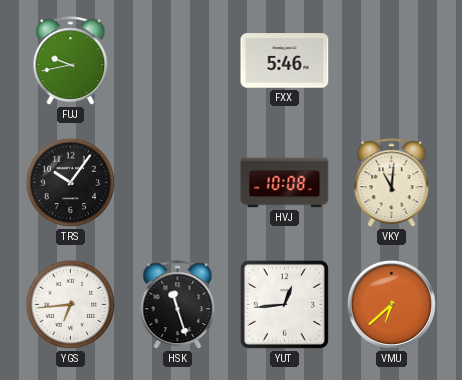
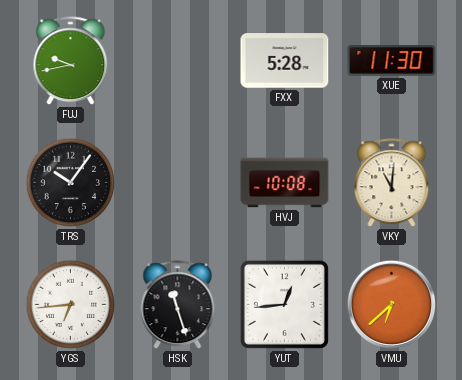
FXX: 5:46 -> 5:28 (285, 61)
XUE: none -> 11:30 (392, 61)
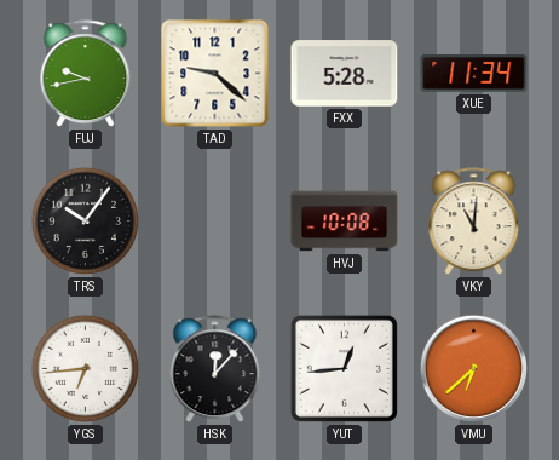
TAD: none -> 9:22 (215, 74)
XUE: 11:30 -> 11:34 (474, 74)
HSK: 11:27 -> 12:07 (215, 369)
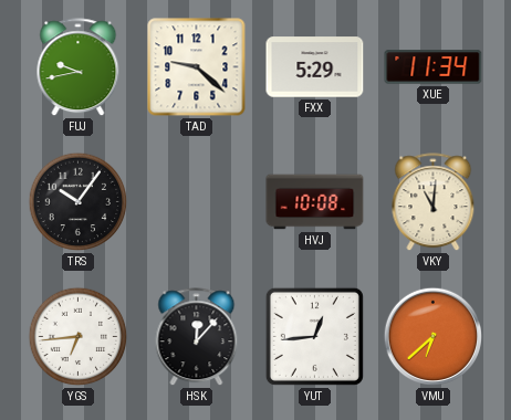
FXX: 5:28 -> 5:29 (315, 67)
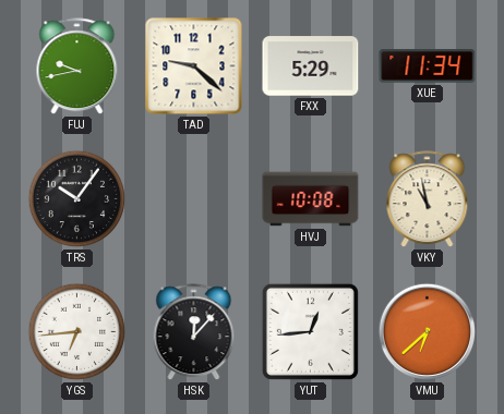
VKY: 11:01 -> 10:58 (428, 199)
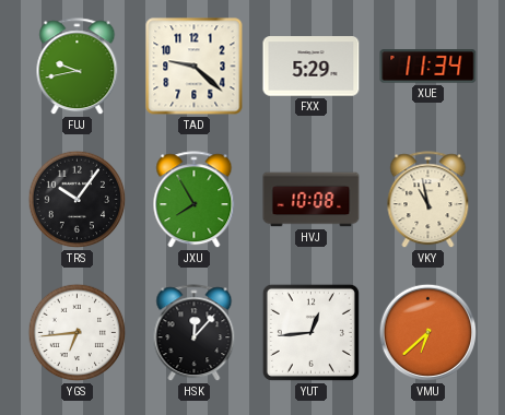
JXU: none -> 7:55 (195, 200)
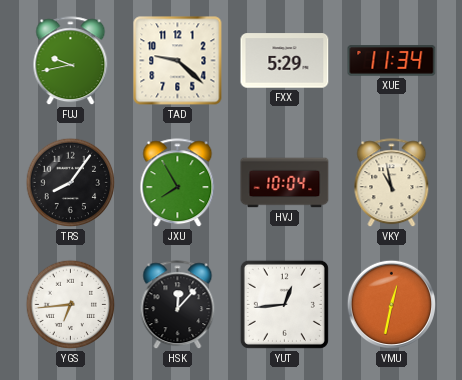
TRS: 10:06 -> 8:06 (71, 183)
HVJ: 10:08 -> 10:04 (285, 183)
VMU: 6:38 -> 12:32 (392, 305)
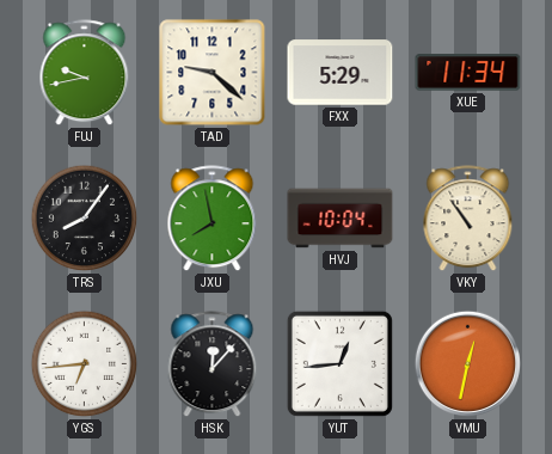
JXU: 7:55 -> 7:58 (213, 219)
VKY: 10:58 -> 10:54 (468, 219)
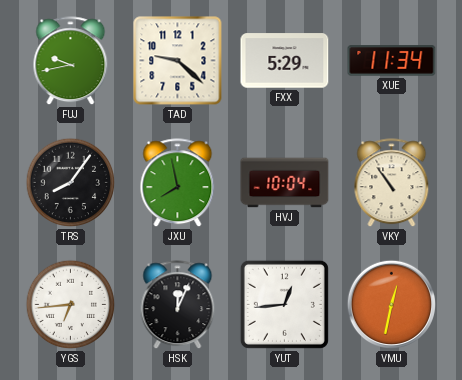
HSK: 12:07 -> 12:04 (178, 305)
